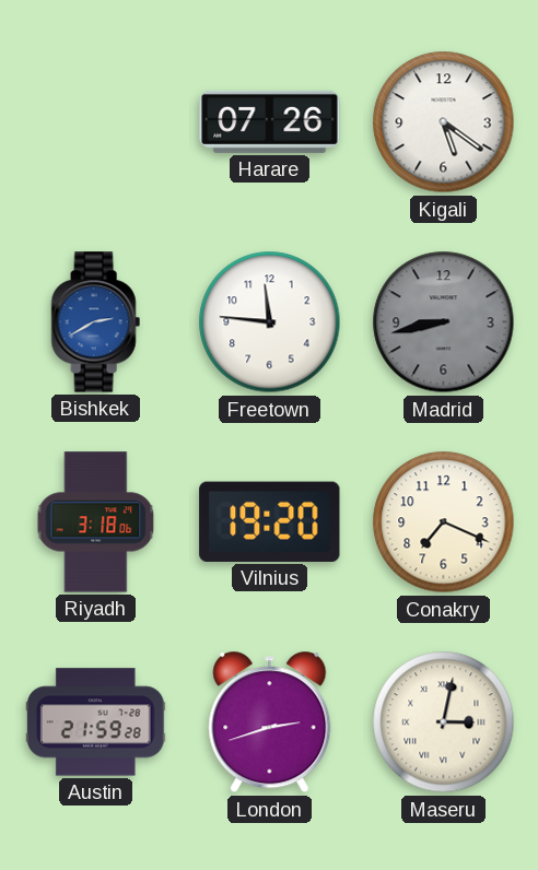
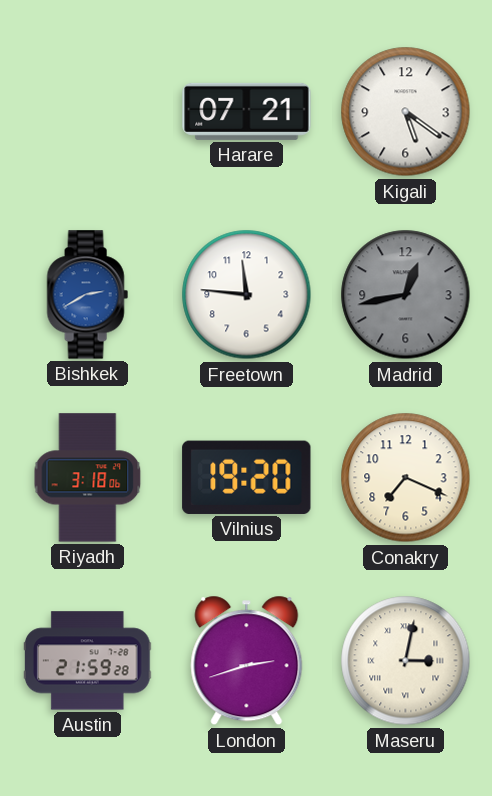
Harare: 07:26 -> 07:21 (247, 111)
Madrid: 8:43 -> 12:43 (406, 295)
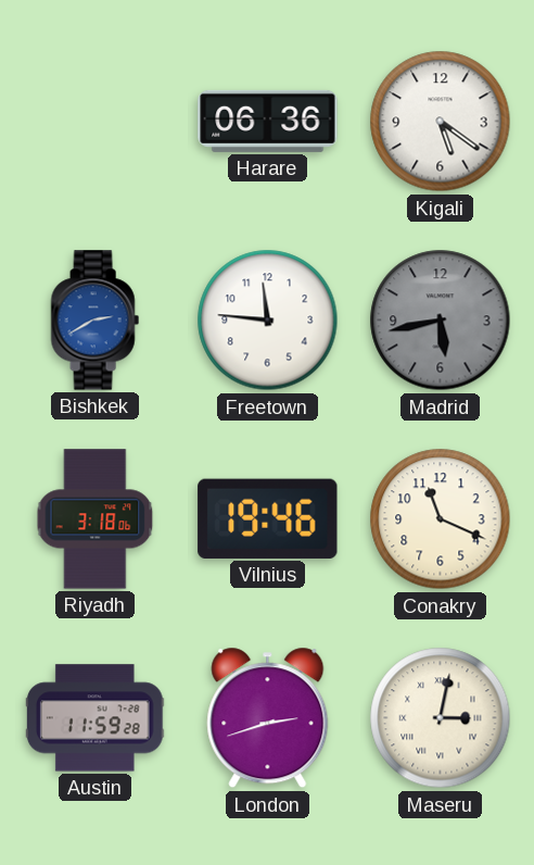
Harare: 07:21 -> 06:36 (268, 121)
Madrid: 12:43 -> 5:43 (441, 321)
Vilnius: 19:20 -> 19:46 (268, 518)
Conakry: 7:19 -> 11:19 (441, 519)
Austin: 21:59 -> 11:59 (94, 718)
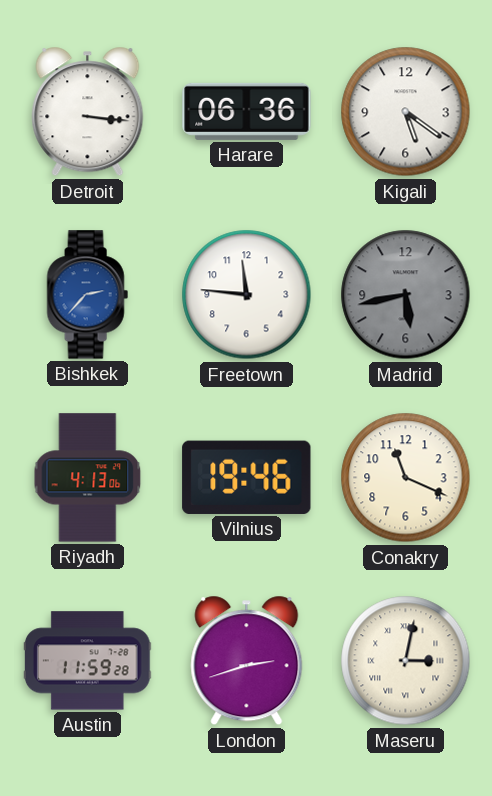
Detroit: none -> 3:16 (88, 112)
Bishkek: 2:40 -> 2:37 (87, 295)
Riyadh: 3:18 -> 4:13 (88, 478)
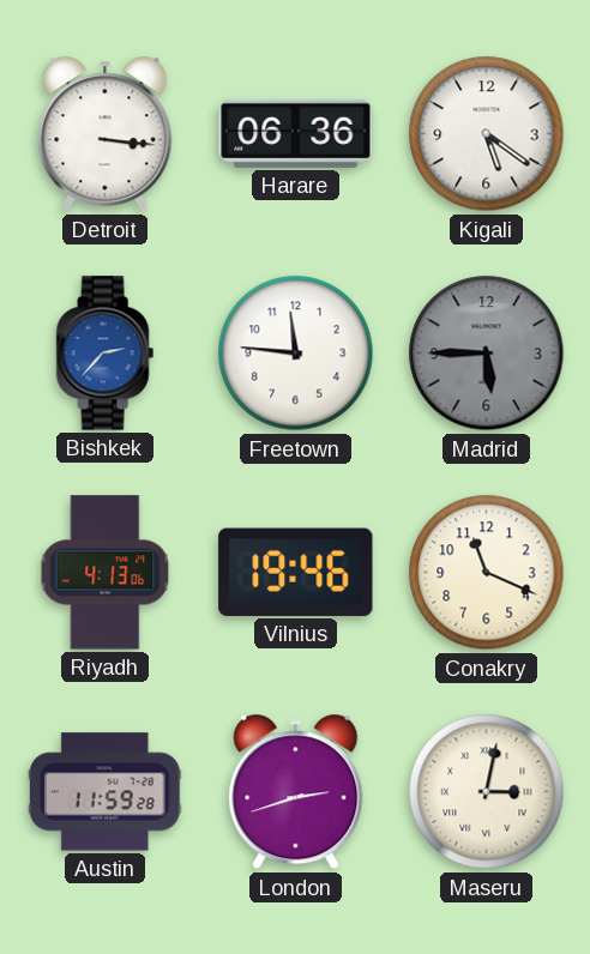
Madrid: 5:43 -> 5:45 (487, 354)
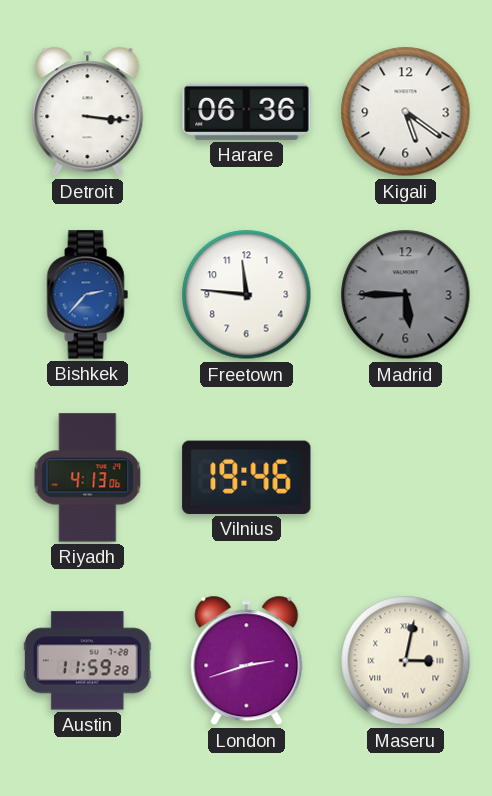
Conakry: 11:19 -> none (487, 573)
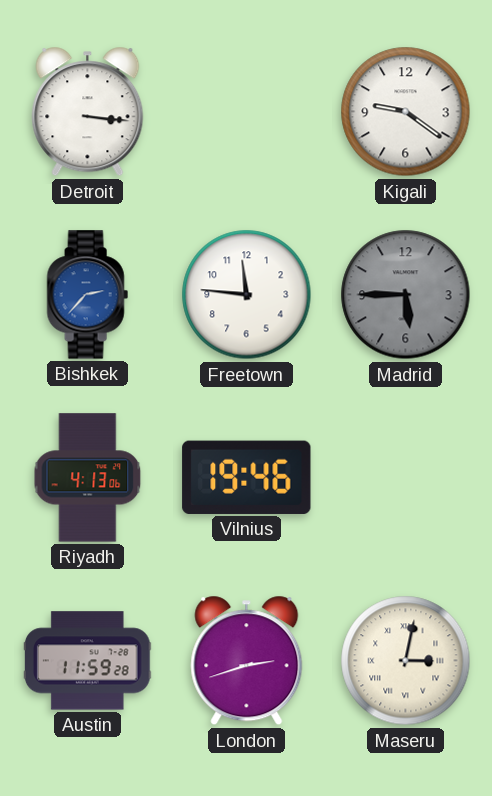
Harare: 06:36 -> none (247, 111)
Kigali: 5:21 -> 9:21 (406, 112)
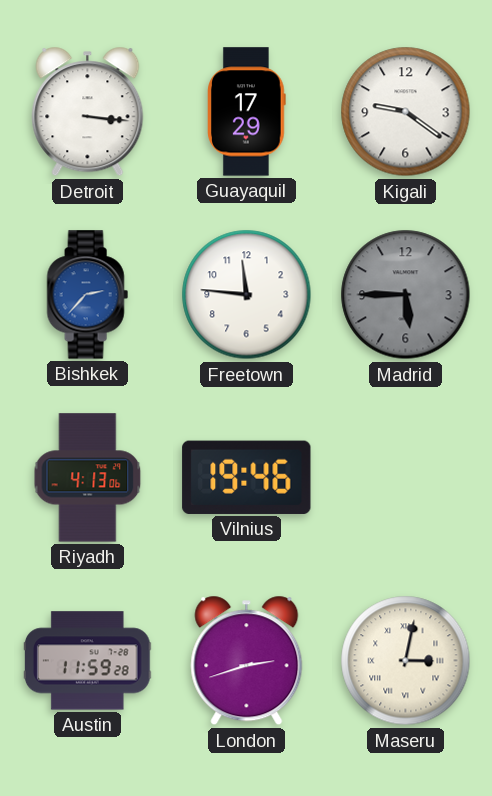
Guayaquil: none -> 17:29 (247, 112)
